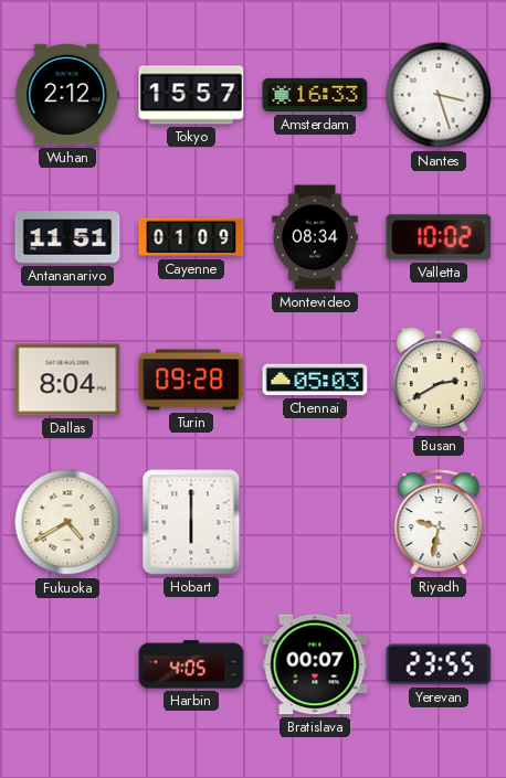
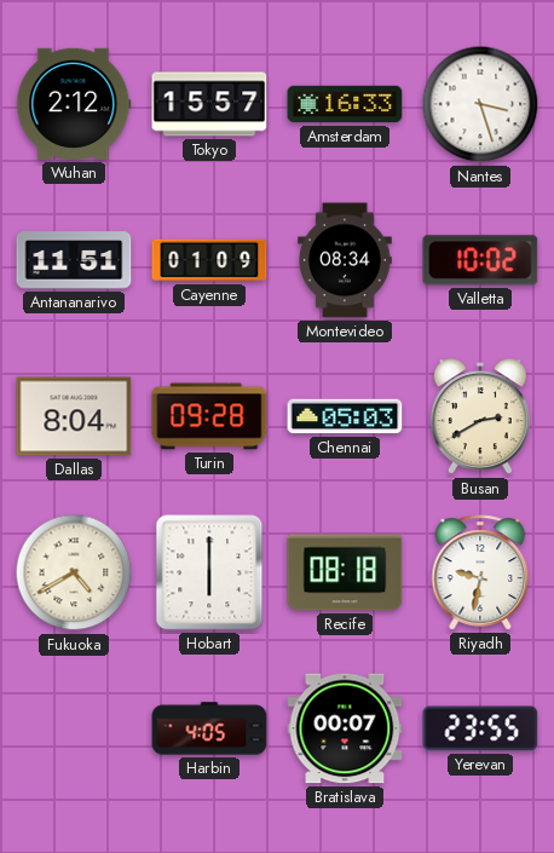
Recife: none -> 08:18 (345, 572)
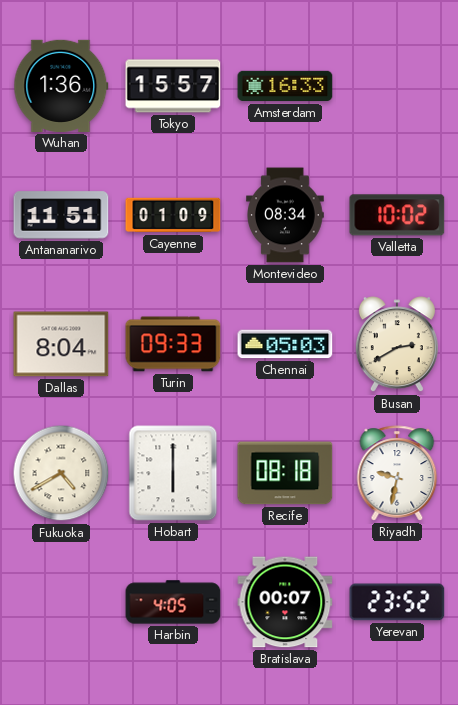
Wuhan: 2:12 -> 1:36 (61, 86)
Nantes: 3:27 -> none (480, 104)
Turin: 09:28 -> 09:33 (173, 344)
Yerevan: 23:55 -> 23:52 (397, 602)
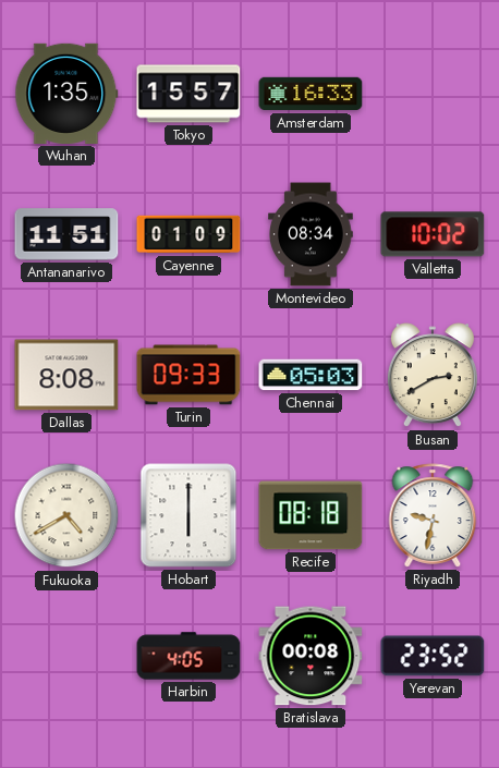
Wuhan: 1:36 -> 1:35 (66, 94)
Dallas: 8:04 -> 8:08 (66, 375)
Bratislava: 00:07 -> 00:08 (311, 656)
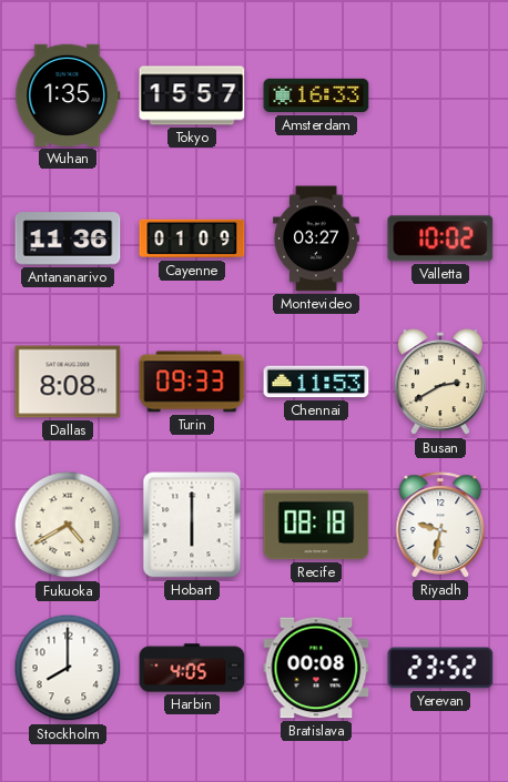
Antananarivo: 11:51 -> 11:36 (68, 238)
Montevideo: 08:34 -> 03:27 (317, 238)
Chennai: 05:03 -> 11:53 (316, 382)
Stockholm: none -> 8:00 (68, 668)
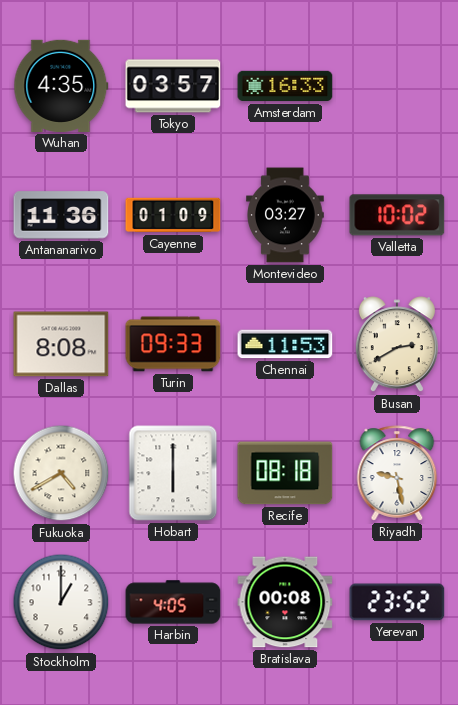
Wuhan: 1:35 -> 4:35 (61, 86)
Tokyo: 15:57 -> 03:57 (173, 86)
Riyadh: 9:32 -> 9:28 (397, 473)
Stockholm: 8:00 -> 1:00 (61, 602)
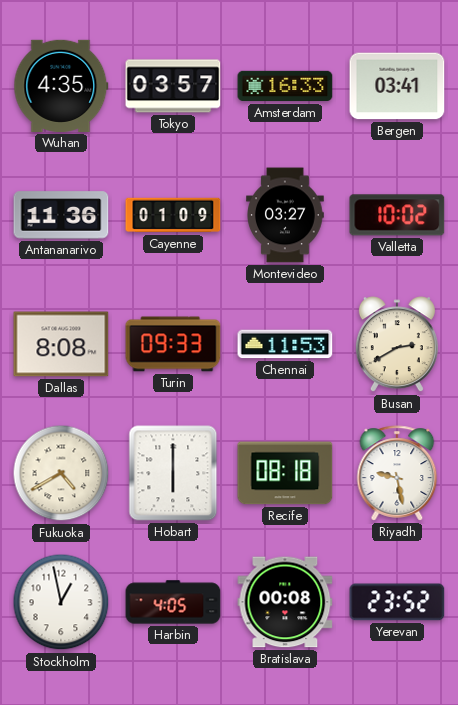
Bergen: none -> 03:41 (397, 86)
Stockholm: 1:00 -> 12:58 (61, 602)
